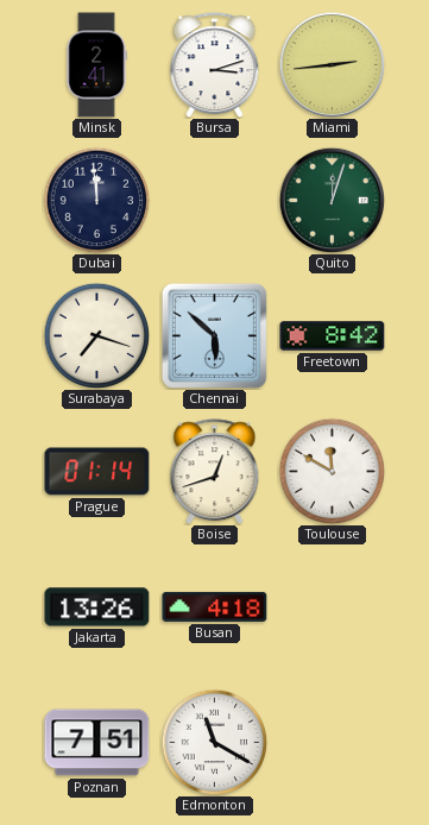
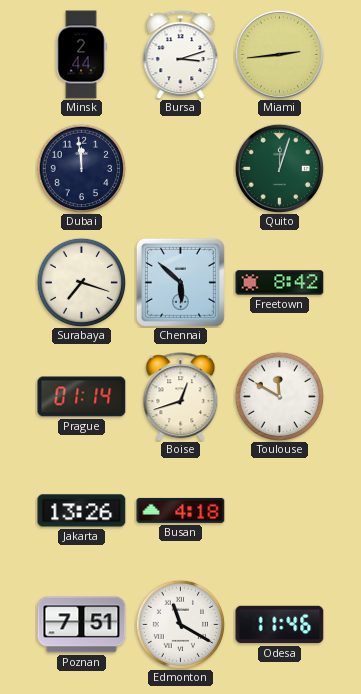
Minsk: 2:41 -> 2:44 (81, 55)
Odesa: none -> 11:46 (280, 625)
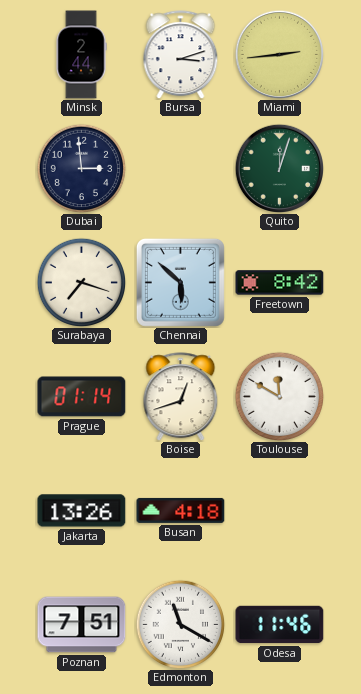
Dubai: 11:59 -> 2:59 (81, 168)
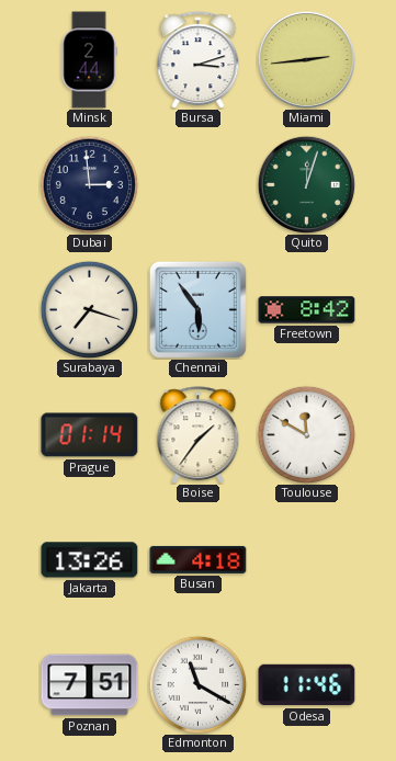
Chennai: 5:52 -> 5:54 (197, 309)
Boise: 12:42 -> 1:36 (199, 435)
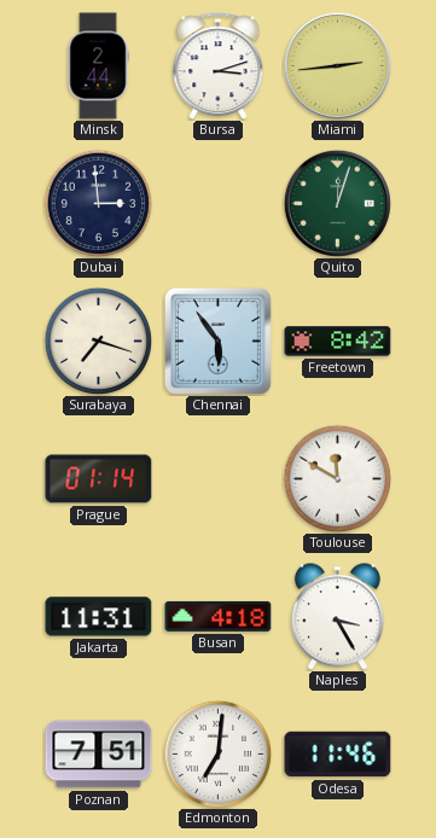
Boise: 1:36 -> none (199, 435)
Jakarta: 13:26 -> 11:31 (99, 617)
Naples: none -> 3:25 (337, 617)
Edmonton: 11:20 -> 7:01 (217, 753)
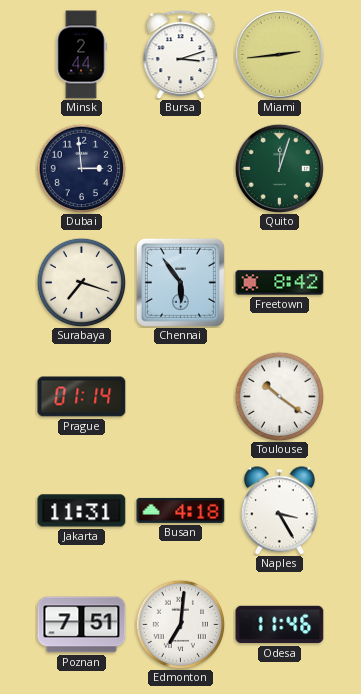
Toulouse: 11:50 -> 10:21 (279, 396)
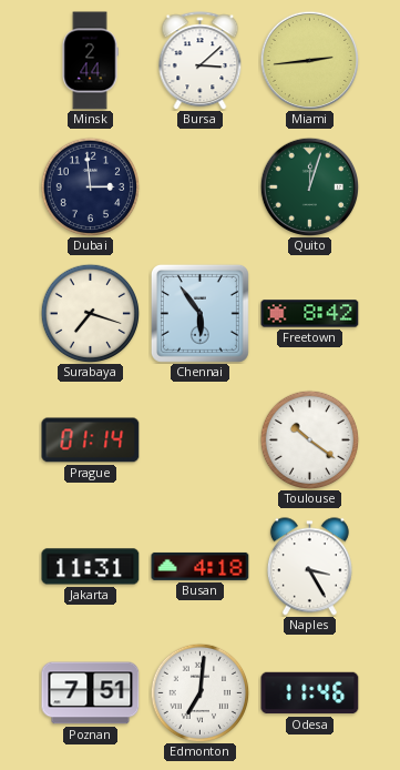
Bursa: 3:12 -> 3:08 (201, 61)
